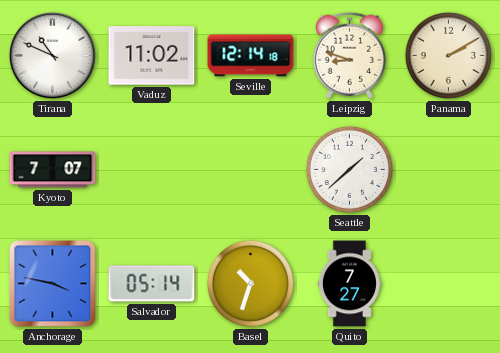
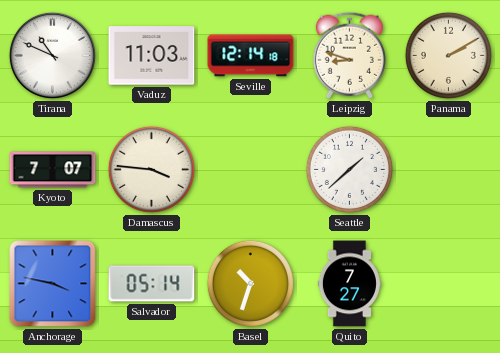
Vaduz: 11:02 -> 11:03 (152, 56)
Damascus: none -> 3:46 (151, 169)
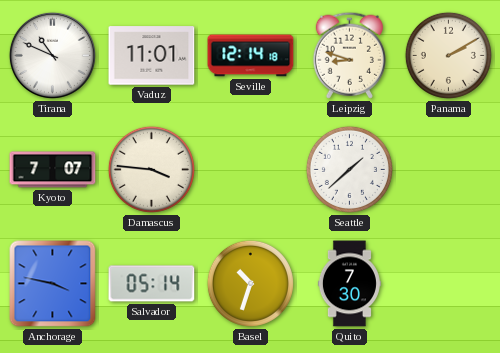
Vaduz: 11:03 -> 11:01 (152, 56)
Quito: 7:27 -> 7:30 (349, 284)
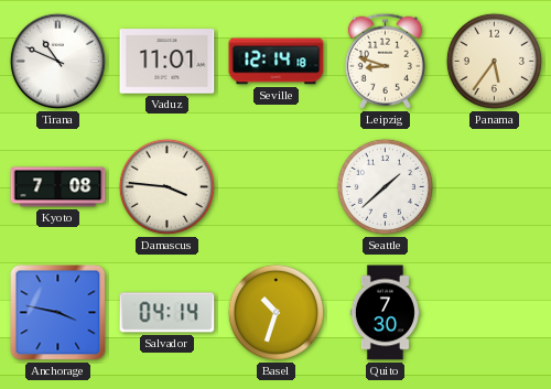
Panama: 2:10 -> 5:36 (494, 61)
Kyoto: 7:07 -> 7:08 (58, 187)
Salvador: 05:14 -> 04:14 (168, 313)
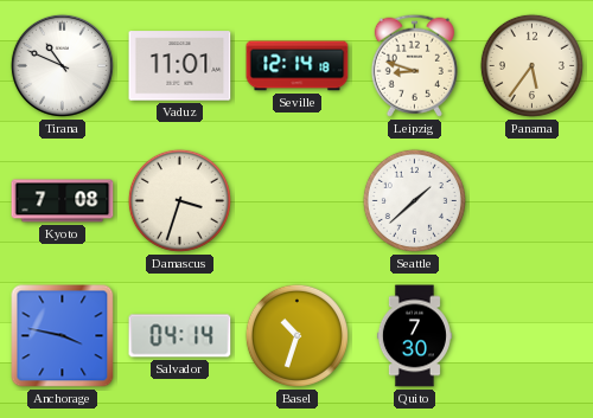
Damascus: 3:46 -> 3:33 (179, 200)
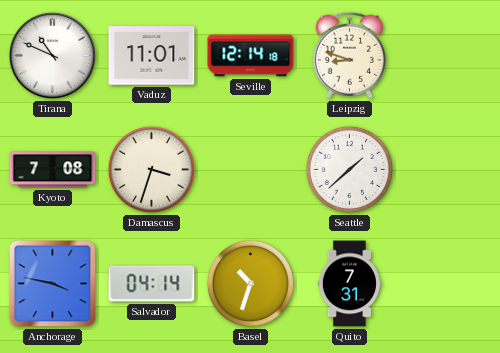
Panama: 5:36 -> none (531, 65)
Quito: 7:30 -> 7:31 (349, 284)
